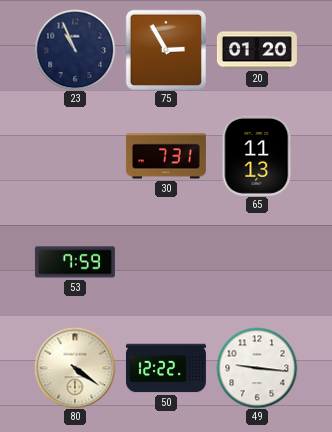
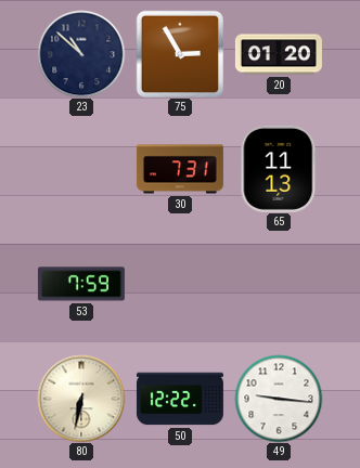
23: 10:56 -> 10:52 (81, 54)
80: 4:21 -> 6:32 (81, 399)
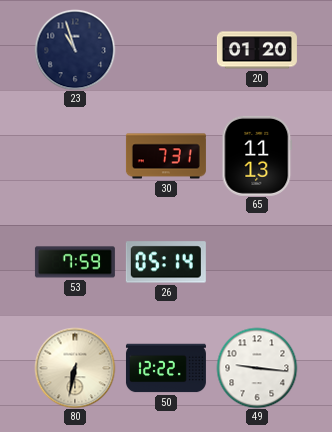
23: 10:52 -> 10:57 (75, 50)
75: 2:55 -> none (179, 53)
26: none -> 05:14 (166, 262)
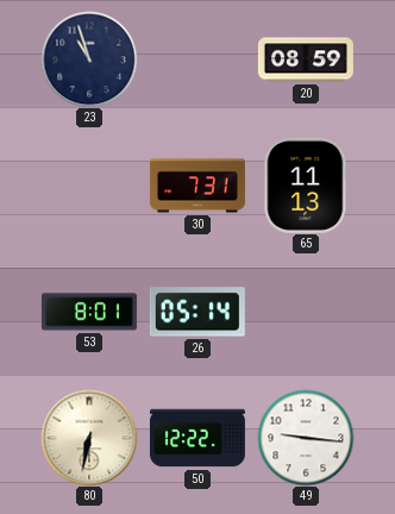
20: 01:20 -> 08:59 (306, 59)
53: 7:59 -> 8:01 (89, 312)
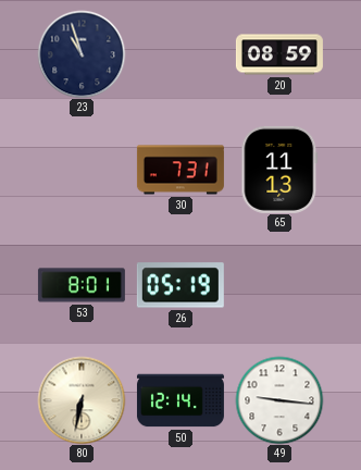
26: 05:14 -> 05:19 (180, 285)
50: 12:22 -> 12:14 (180, 400)
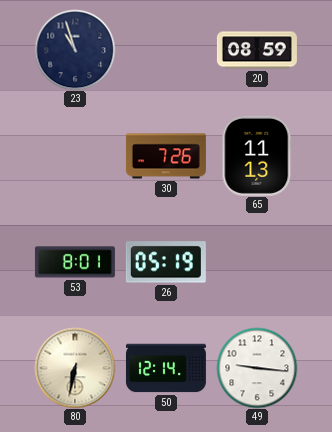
30: 7:31 -> 7:26 (166, 156)
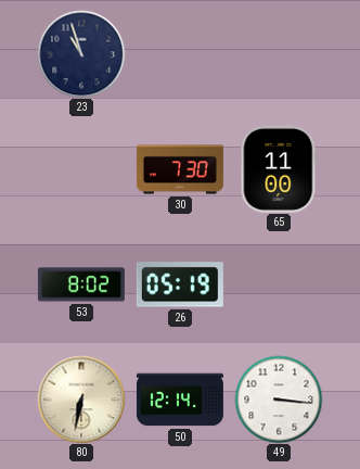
20: 08:59 -> none (257, 50)
30: 7:26 -> 7:30 (180, 169)
65: 11:13 -> 11:00 (279, 169)
53: 8:01 -> 8:02 (81, 284)
49: 9:16 -> 3:16 (279, 400)
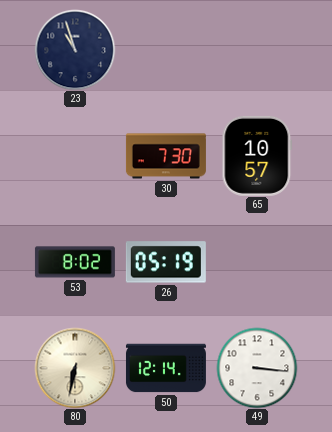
65: 11:00 -> 10:57 (257, 156)
